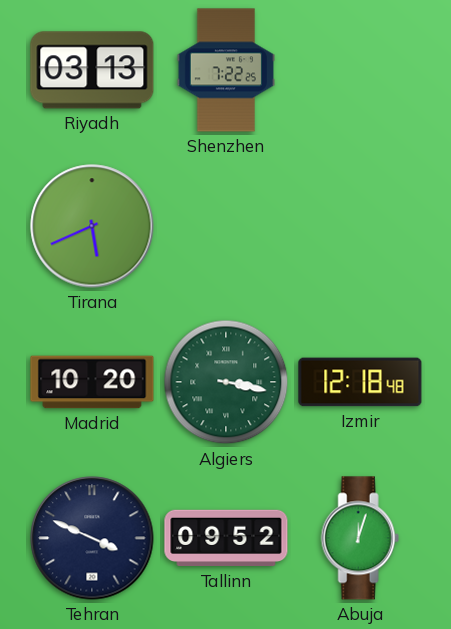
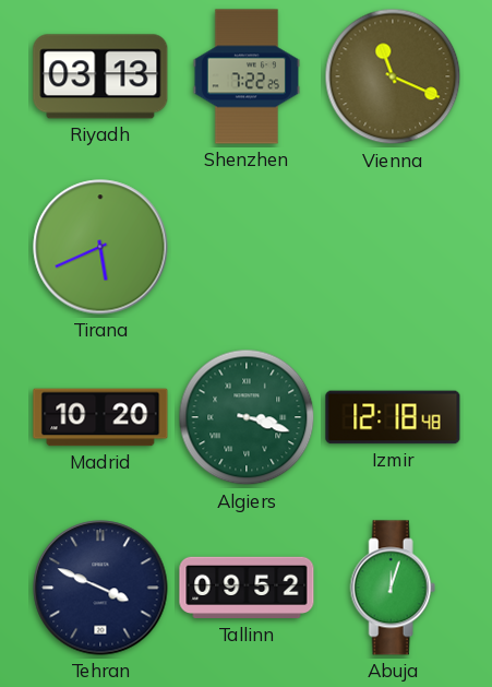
Vienna: none -> 11:19 (393, 76)
Algiers: 3:17 -> 3:18 (247, 417)
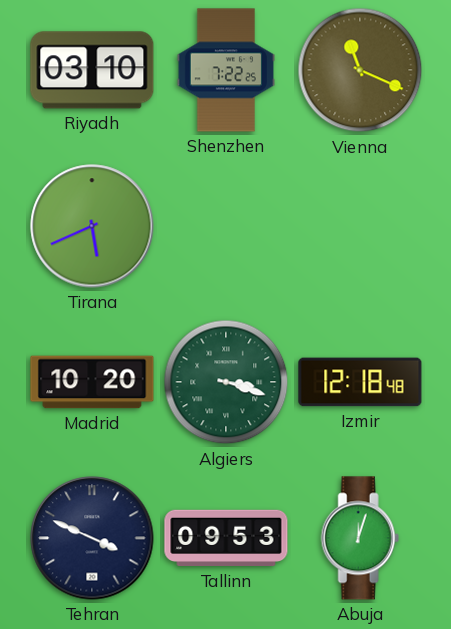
Riyadh: 03:13 -> 03:10 (92, 70)
Tallinn: 09:52 -> 09:53 (226, 538)
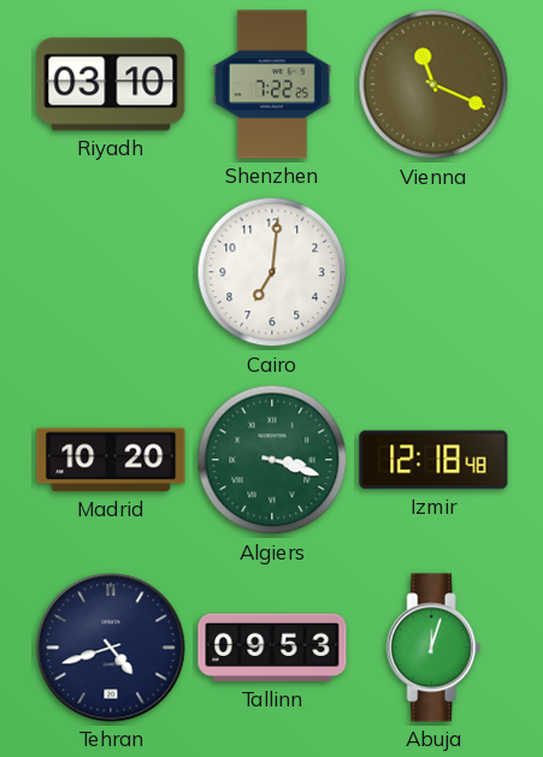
Tirana: 5:41 -> none (92, 226)
Cairo: none -> 7:01 (272, 272)
Tehran: 3:49 -> 4:42 (111, 647)
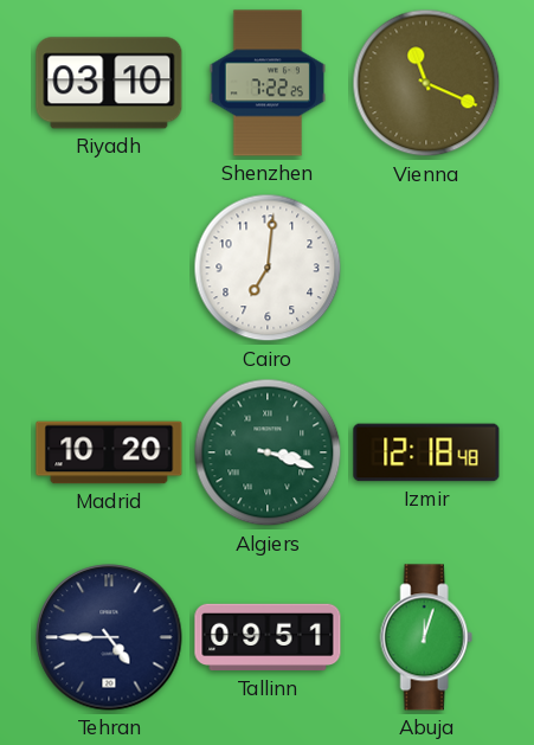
Tehran: 4:42 -> 4:45 (109, 637)
Tallinn: 09:53 -> 09:51 (268, 637)
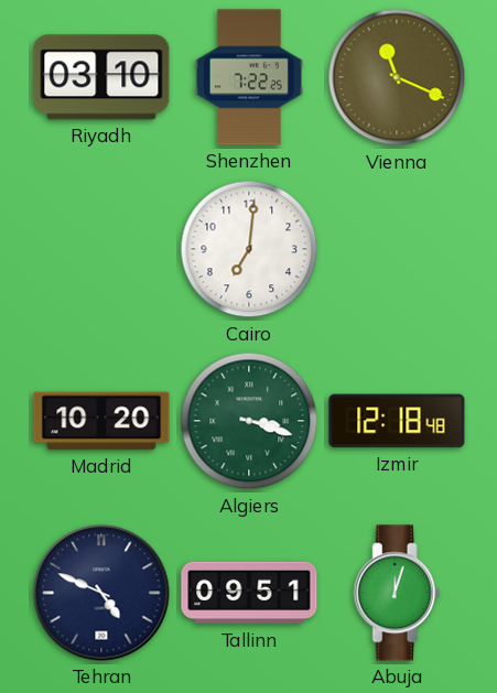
Tehran: 4:45 -> 4:49 (101, 593)
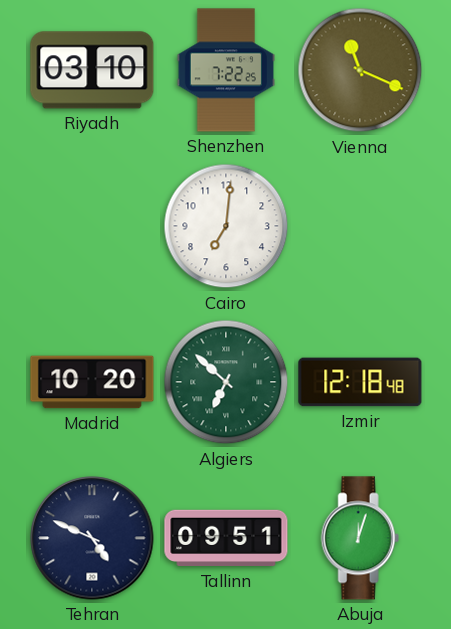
Algiers: 3:18 -> 6:52 (226, 382)
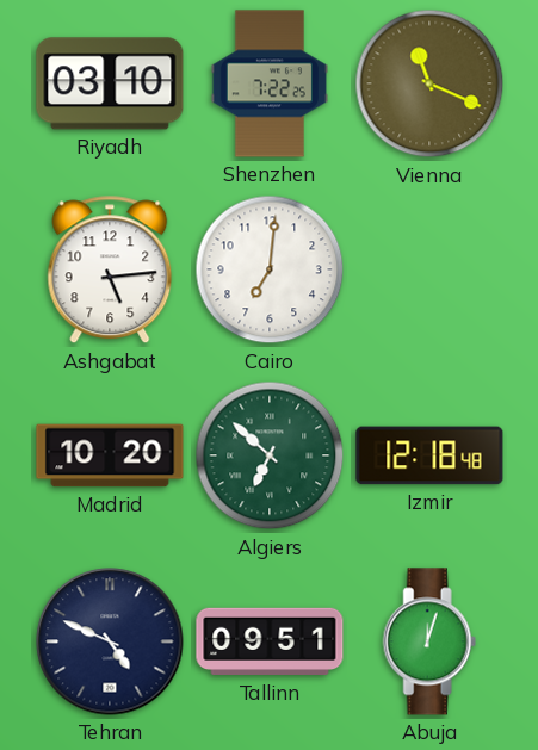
Ashgabat: none -> 5:14 (110, 269)
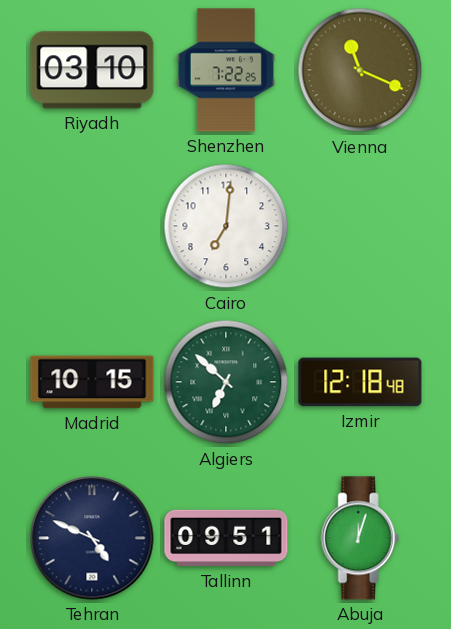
Ashgabat: 5:14 -> none (110, 269)
Madrid: 10:20 -> 10:15 (92, 382)
